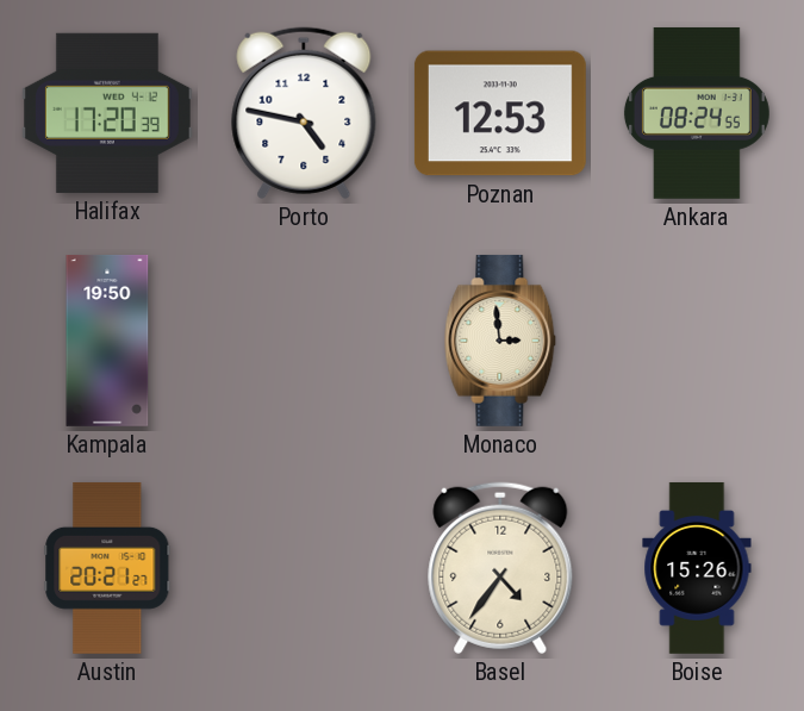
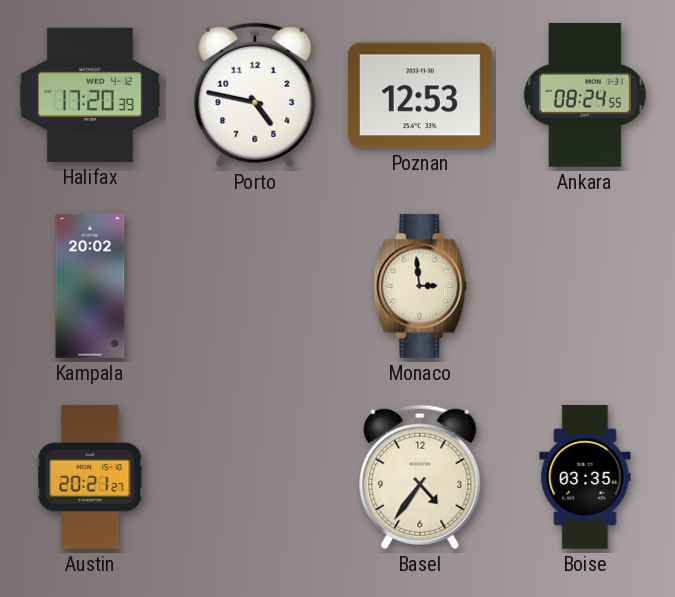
Kampala: 19:50 -> 20:02 (90, 287)
Boise: 15:26 -> 03:35 (585, 477)
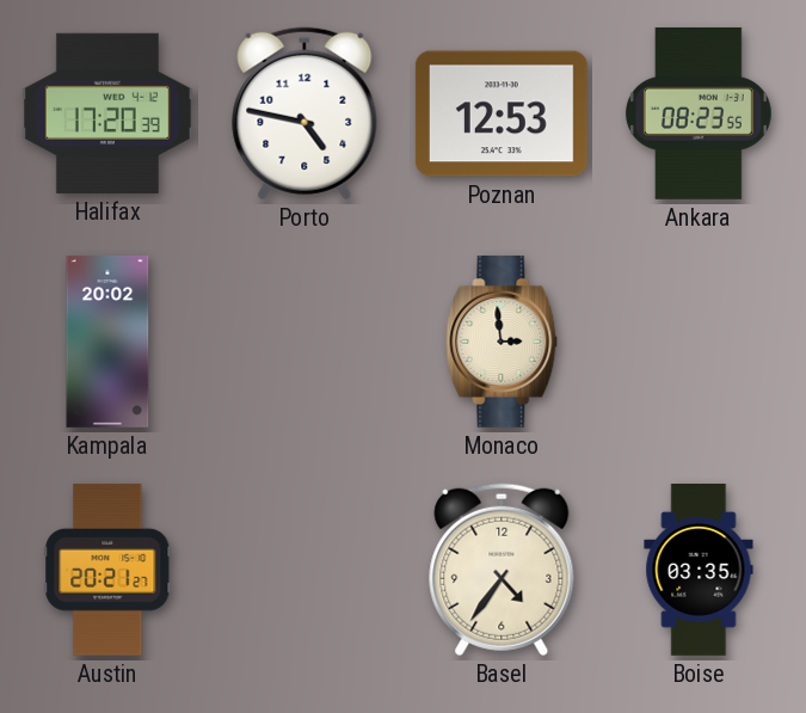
Ankara: 08:24 -> 08:23 (699, 113)
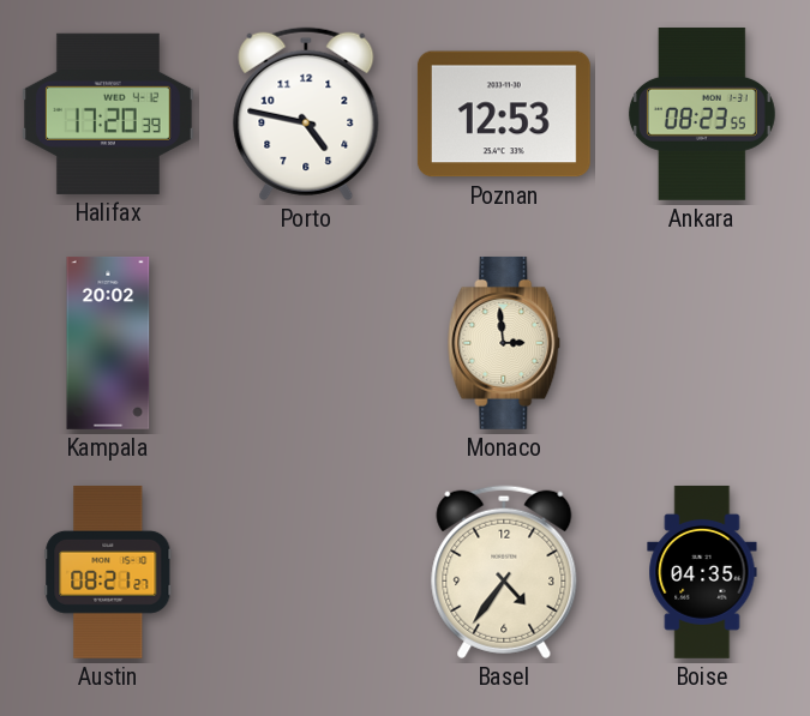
Austin: 20:21 -> 08:21 (108, 572)
Boise: 03:35 -> 04:35 (702, 572)
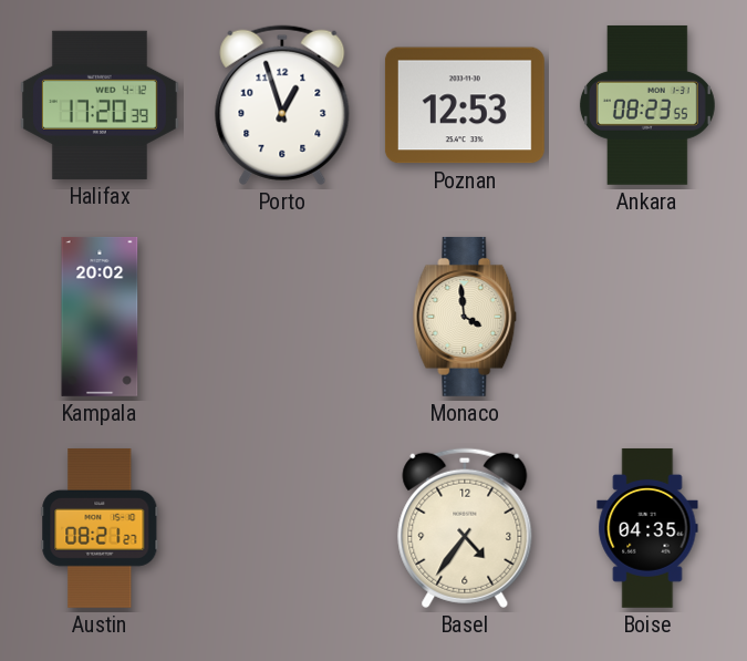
Porto: 4:47 -> 12:57 (282, 105)
Monaco: 2:59 -> 3:59 (465, 317)
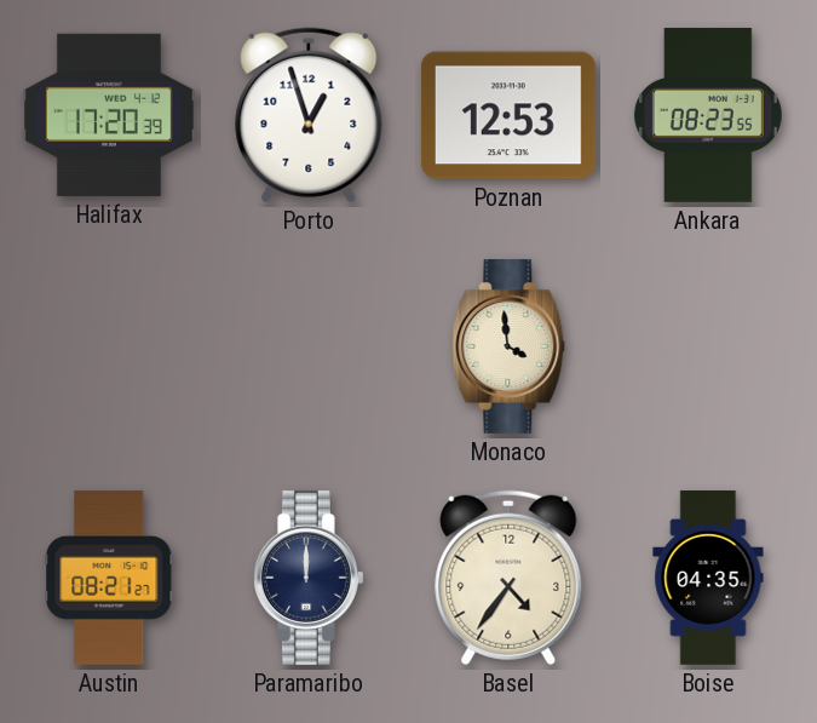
Kampala: 20:02 -> none (100, 318)
Paramaribo: none -> 12:00 (309, 578)
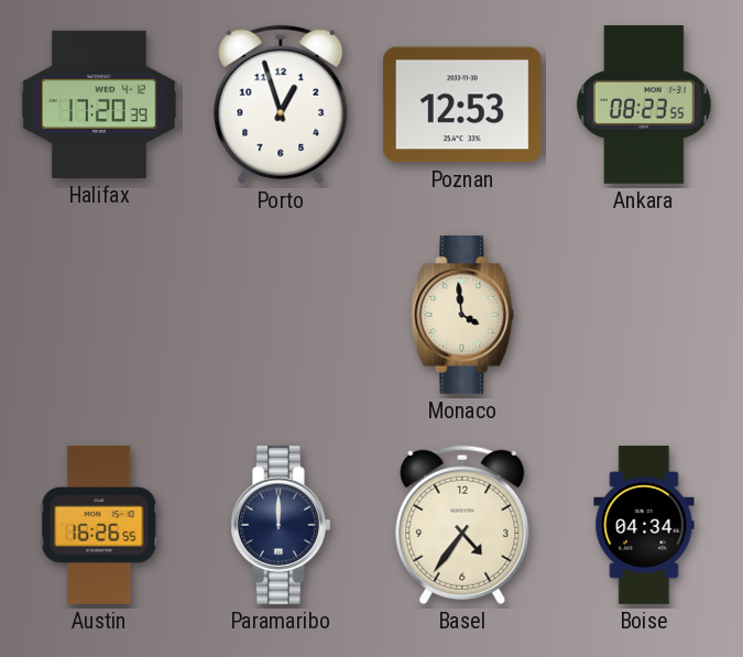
Austin: 08:21 -> 16:26 (99, 525)
Boise: 04:35 -> 04:34 (644, 525)
